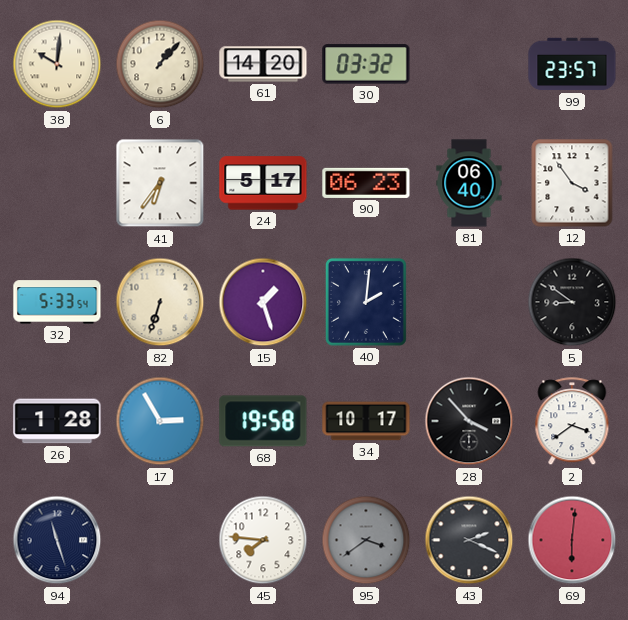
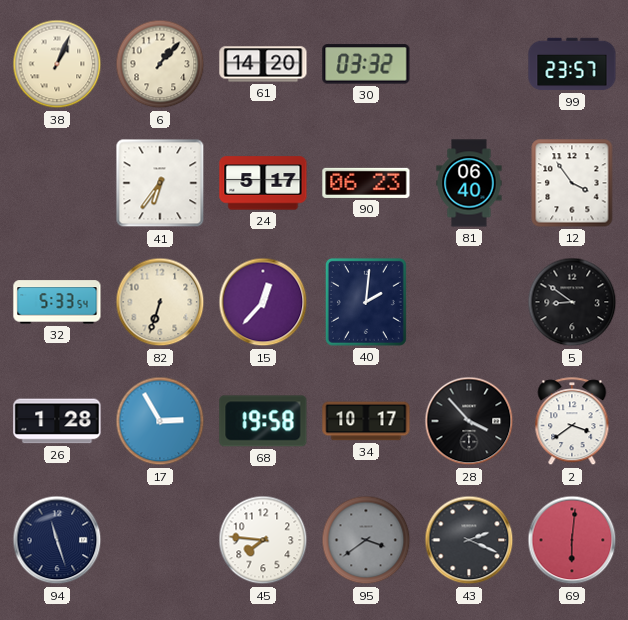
38: 10:01 -> 1:04 (57, 64)
15: 1:27 -> 12:37 (263, 302)
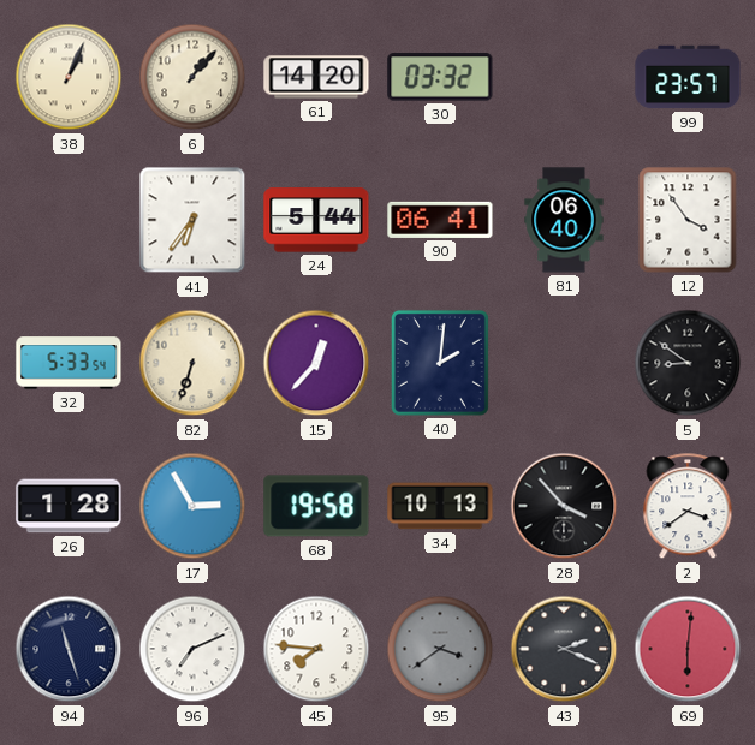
24: 5:17 -> 5:44 (316, 220)
90: 06:23 -> 06:41 (440, 220)
34: 10:17 -> 10:13 (440, 506)
96: none -> 7:11 (192, 649)
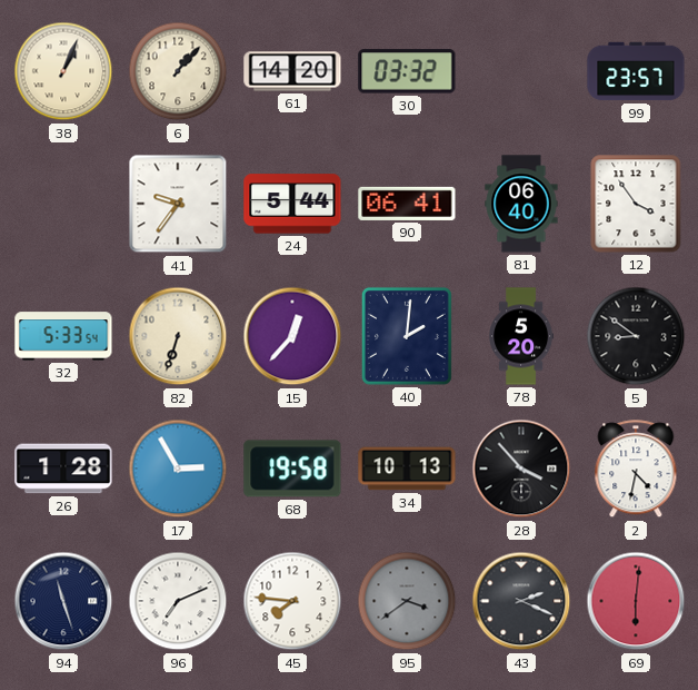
41: 6:36 -> 9:36 (178, 204)
78: none -> 5:20 (521, 336)
2: 3:39 -> 4:32 (636, 470)
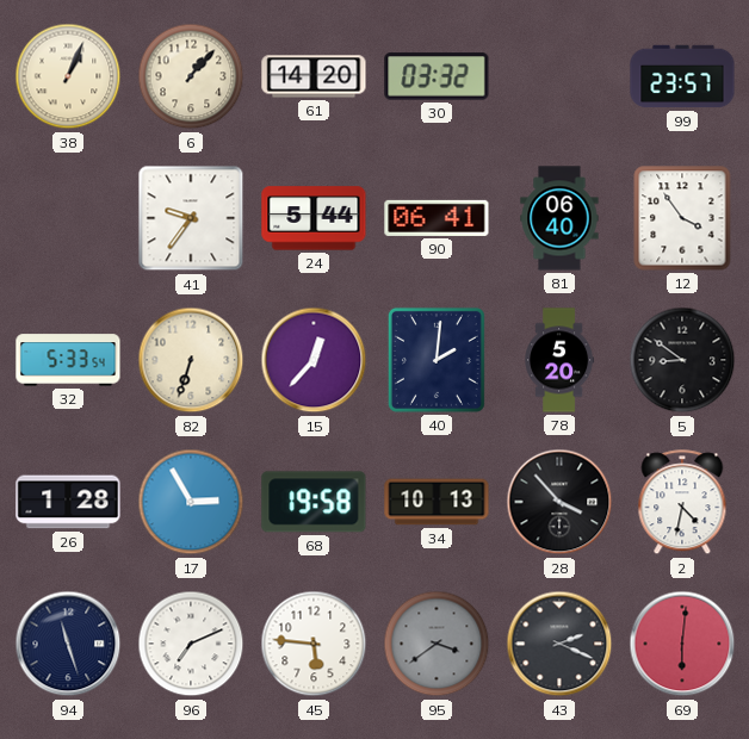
45: 7:46 -> 5:46 (314, 644)
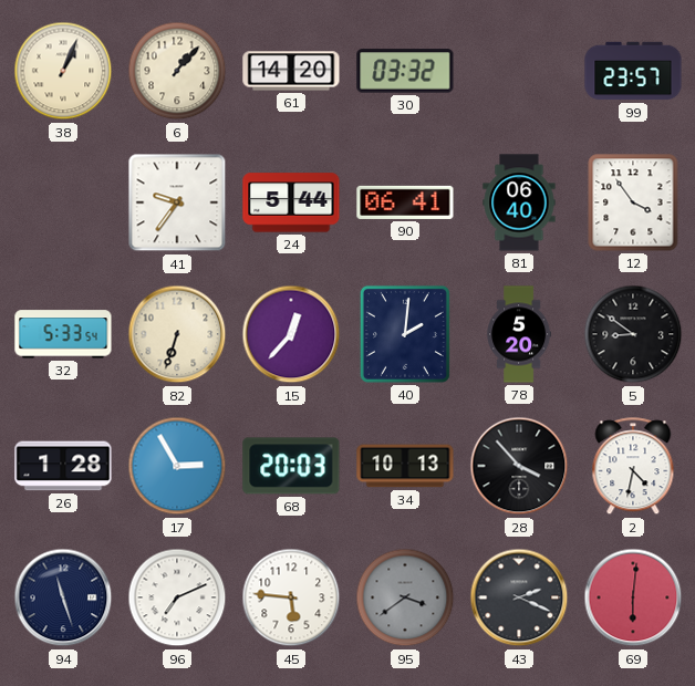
68: 19:58 -> 20:03 (291, 466)
